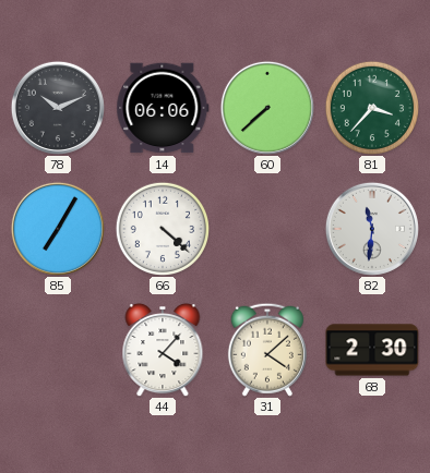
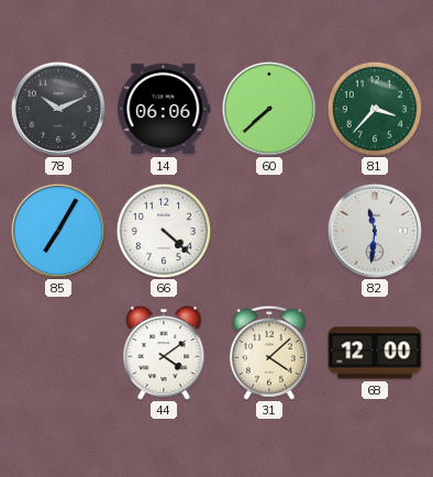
44: 4:07 -> 4:09 (164, 353)
68: 2:30 -> 12:00 (375, 353)
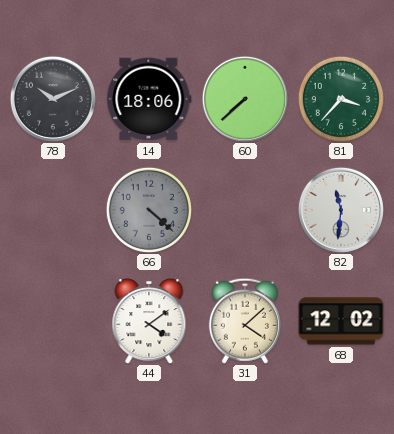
14: 06:06 -> 18:06 (149, 99)
85: 7:05 -> none (58, 231)
66 dial: white -> grey (148, 209)
68: 12:00 -> 12:02 (341, 321)
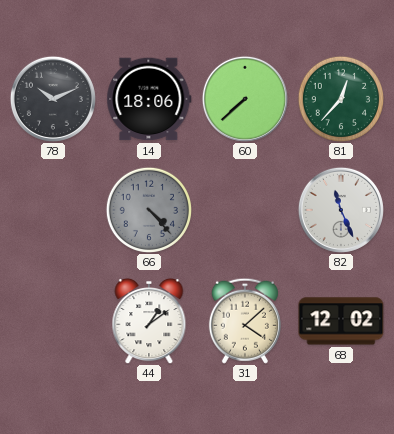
81: 3:37 -> 12:37 (340, 98)
66: 4:22 -> 4:23 (148, 209)
82: 11:31 -> 11:26 (341, 210)
44: 4:09 -> 1:09 (149, 321)
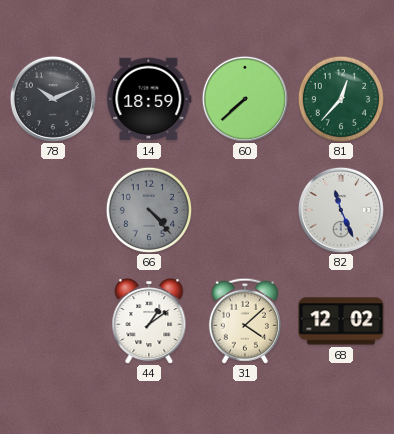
14: 18:06 -> 18:59 (149, 99)
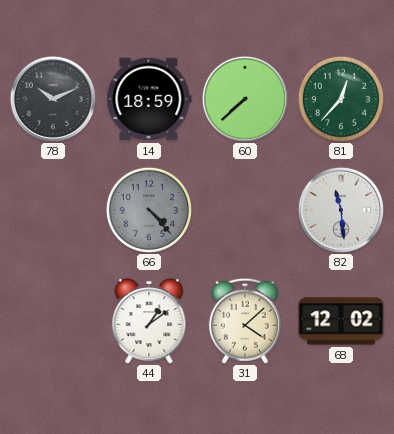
82: 11:26 -> 11:29 (341, 210)
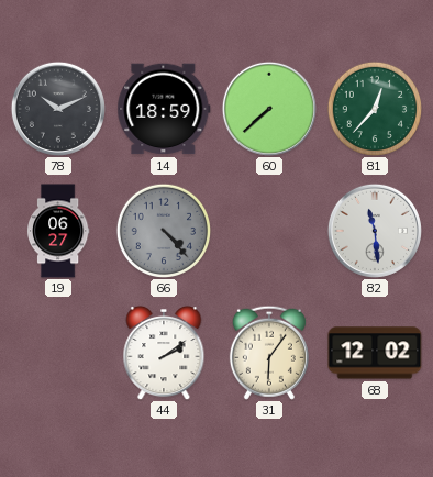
19: none -> 06:27 (58, 231)
44: 1:09 -> 2:09 (164, 353)
31: 4:08 -> 6:06 (269, 353)
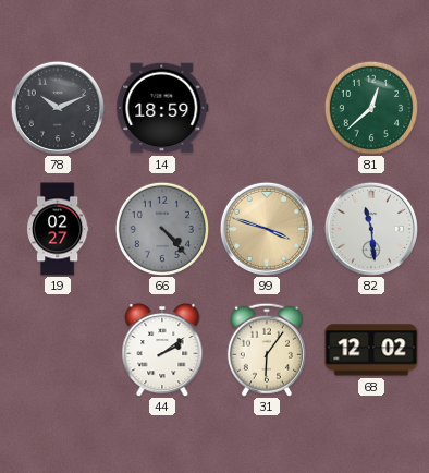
60: 7:38 -> none (269, 109)
81: 12:37 -> 12:38 (370, 107)
19: 06:27 -> 02:27 (58, 229)
99: none -> 3:48 (267, 229)
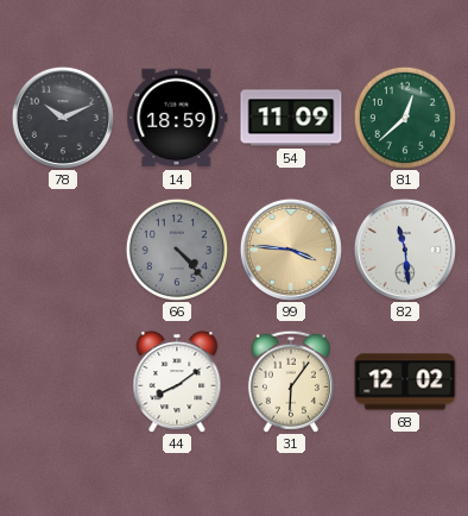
54: none -> 11:09 (291, 118)
19: 02:27 -> none (58, 229)
99: 3:48 -> 3:46 (291, 250)
44: 2:09 -> 8:09 (177, 382)
